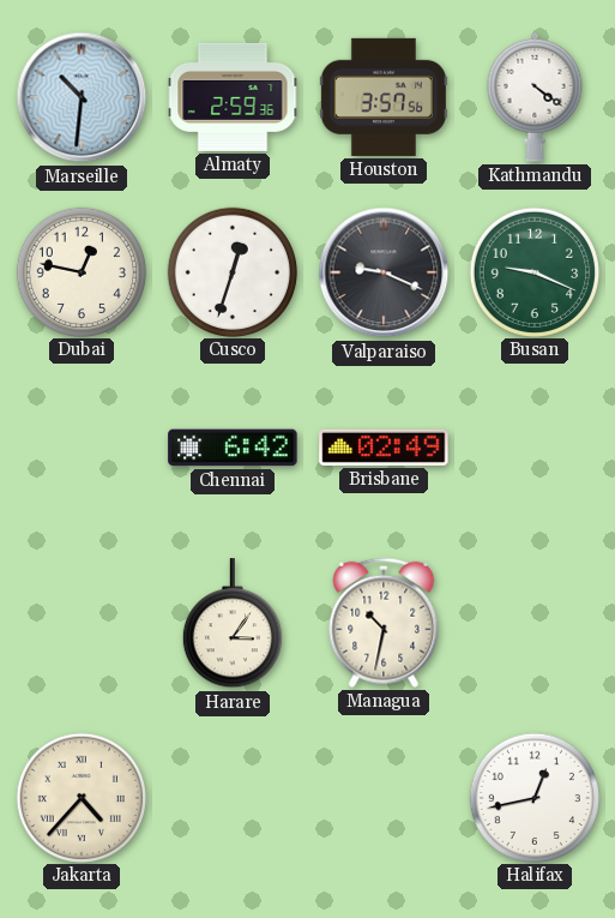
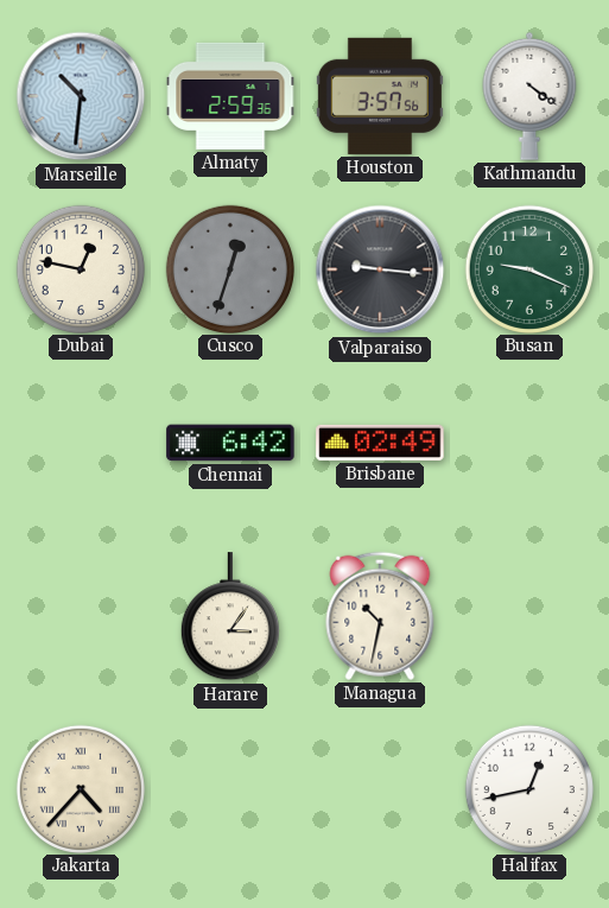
Cusco dial: white -> grey (229, 268)
Valparaiso: 9:19 -> 9:16 (380, 269)
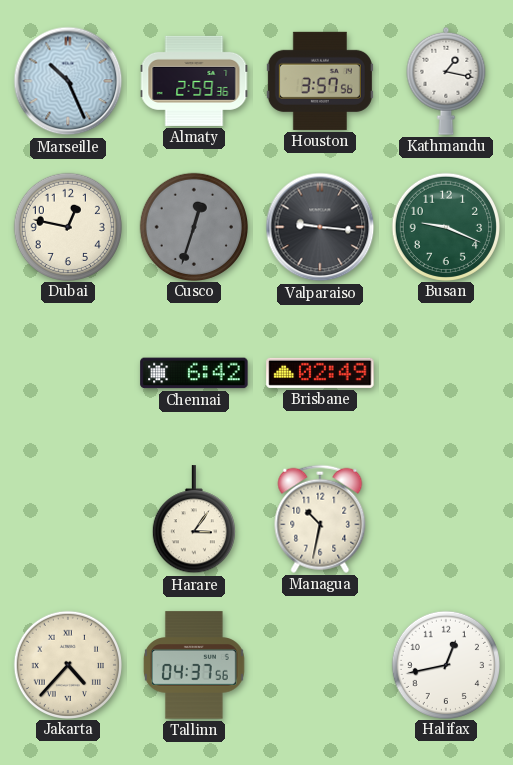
Marseille: 10:31 -> 10:26 (68, 81)
Kathmandu: 4:21 -> 1:17 (446, 81)
Tallinn: none -> 04:37 (194, 665)
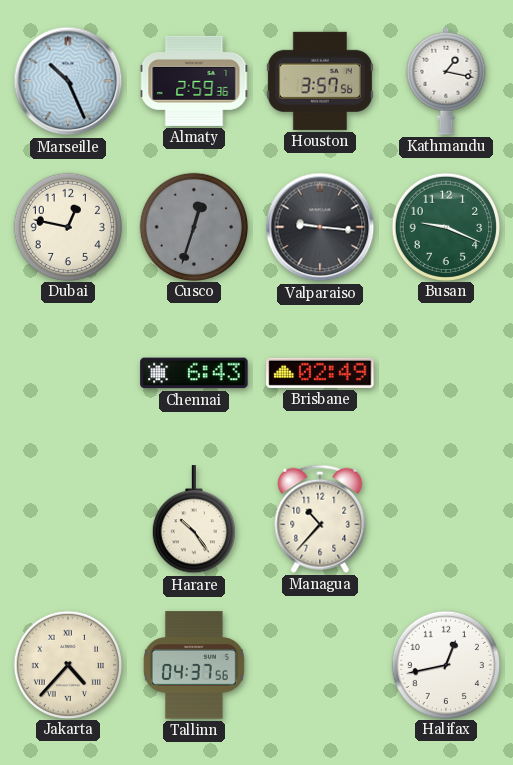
Chennai: 6:42 -> 6:43 (194, 373)
Harare: 3:06 -> 10:24 (194, 520)
Managua: 10:32 -> 10:37 (320, 519)
